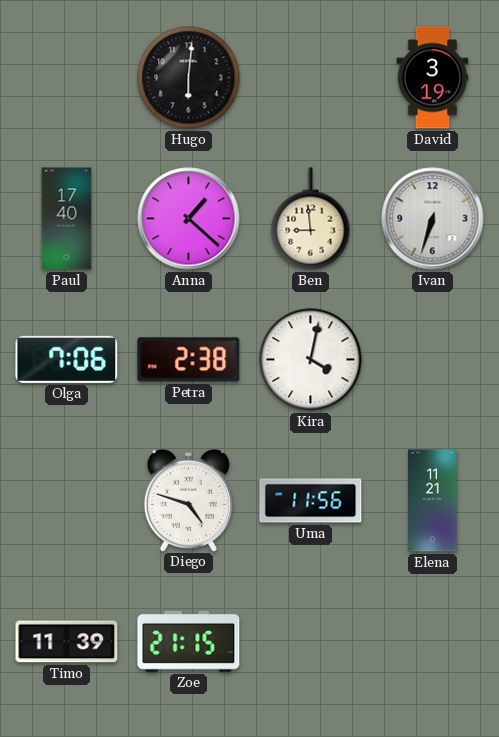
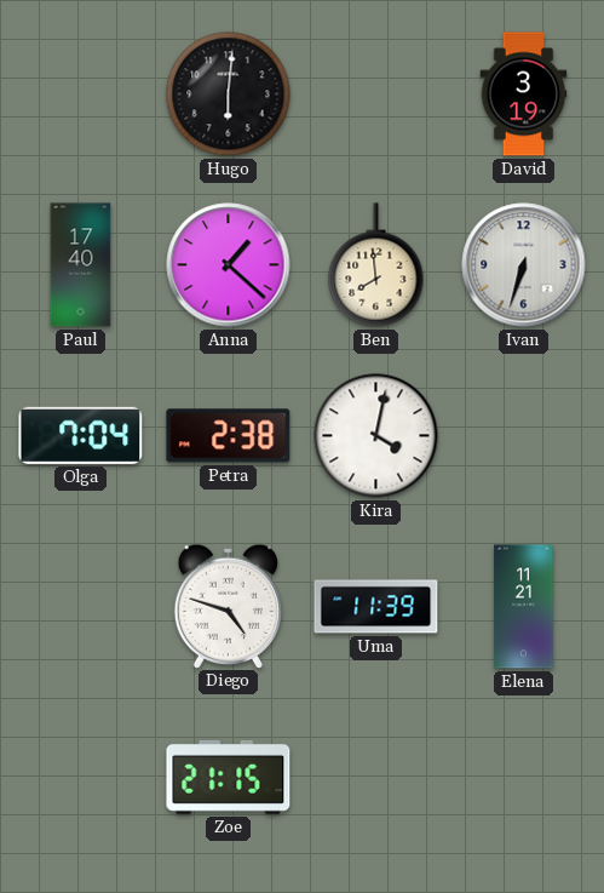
Ben: 8:59 -> 7:59 (376, 265)
Olga: 7:06 -> 7:04 (81, 435)
Uma: 11:56 -> 11:39 (376, 607)
Timo: 11:39 -> none (67, 642)
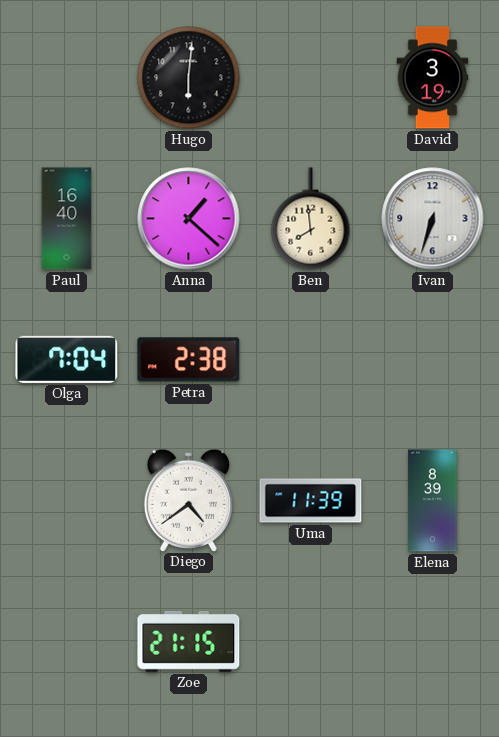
Paul: 17:40 -> 16:40 (67, 219)
Kira: 4:02 -> none (376, 436)
Diego: 4:48 -> 4:39 (188, 500)
Elena: 11:21 -> 8:39 (433, 501)
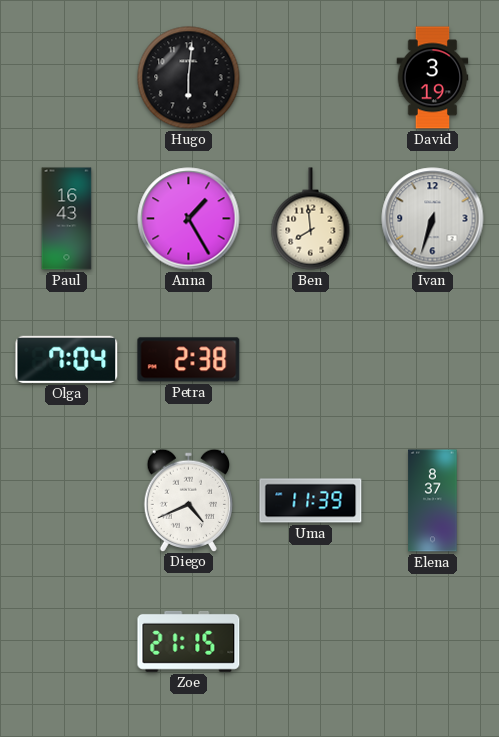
Paul: 16:40 -> 16:43 (67, 219)
Anna: 1:22 -> 1:25 (189, 219)
Diego: 4:39 -> 4:41 (188, 500)
Elena: 8:39 -> 8:37 (433, 501)
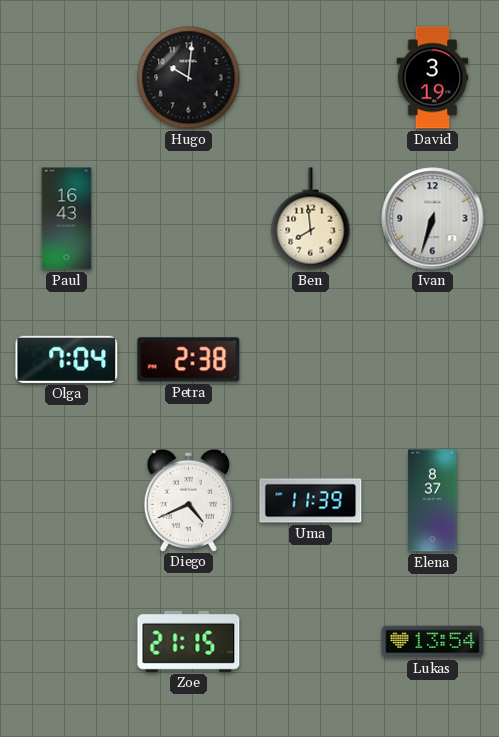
Hugo: 6:01 -> 10:01 (189, 78)
Anna: 1:25 -> none (189, 219)
Lukas: none -> 13:54 (433, 642)
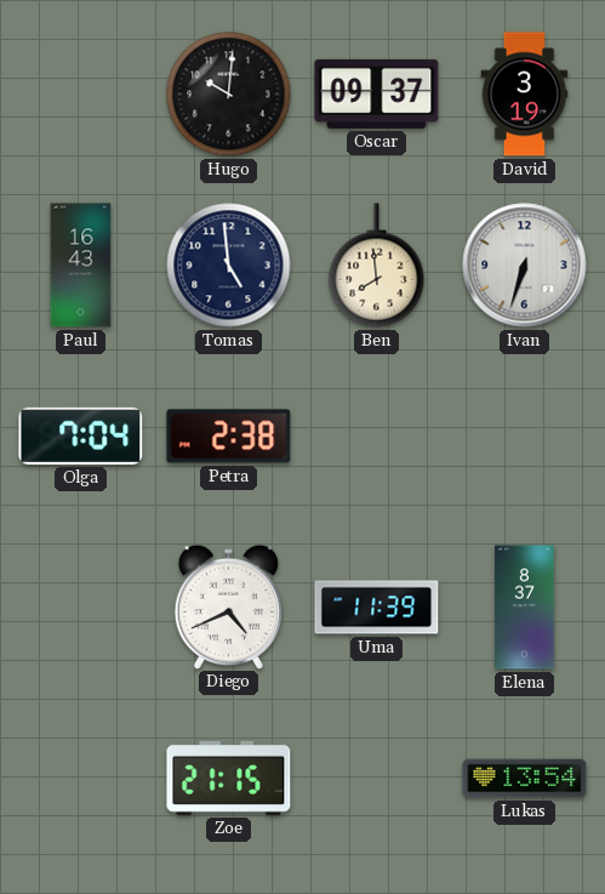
Oscar: none -> 09:37 (377, 93)
Tomas: none -> 4:59 (229, 266)
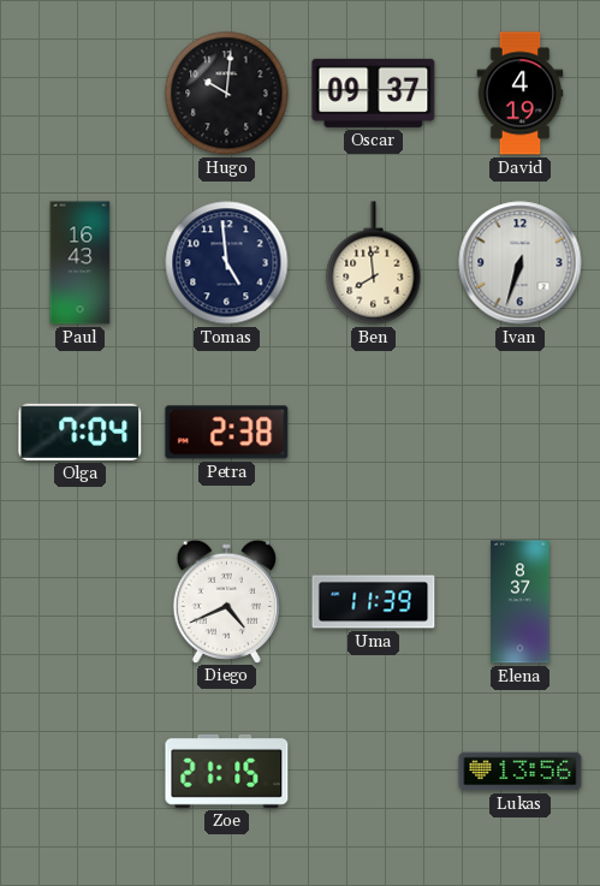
David: 3:19 -> 4:19 (521, 94)
Lukas: 13:54 -> 13:56 (521, 772)
